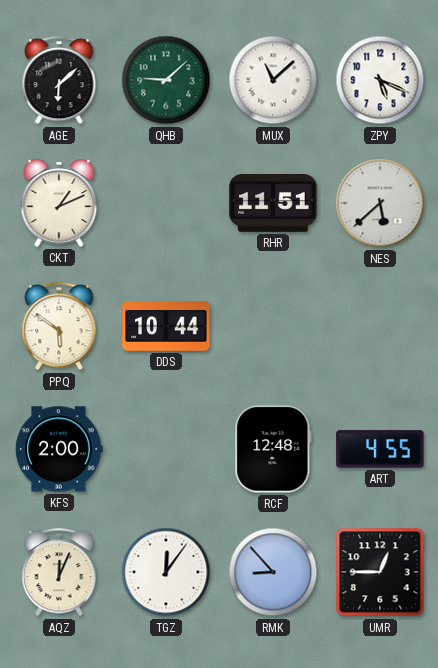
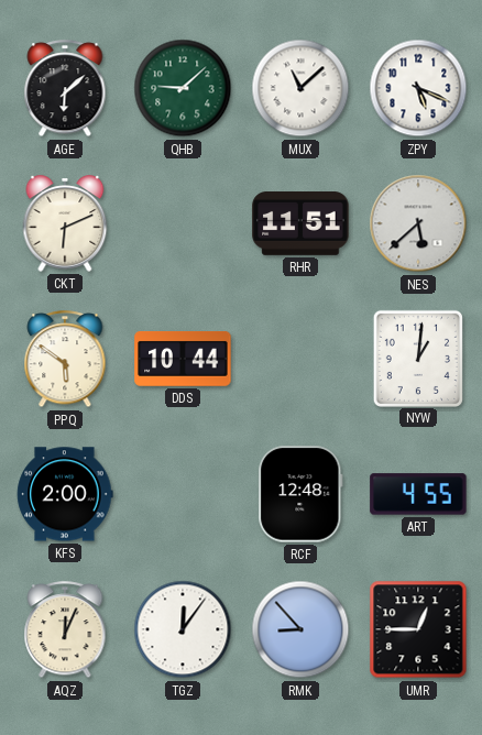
CKT: 1:11 -> 6:11 (65, 223)
NYW: none -> 1:01 (418, 358)
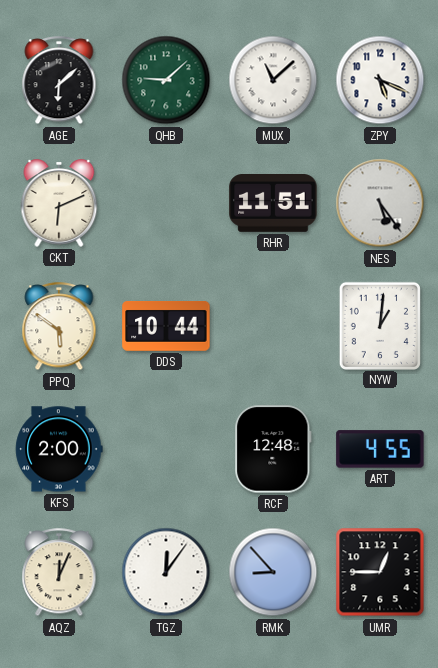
NES: 5:38 -> 5:24 (380, 203)
